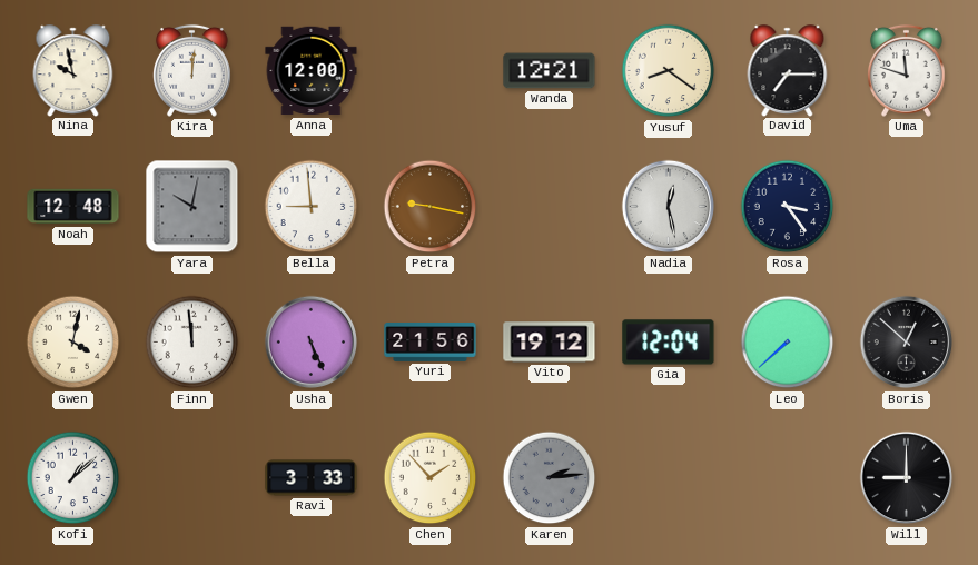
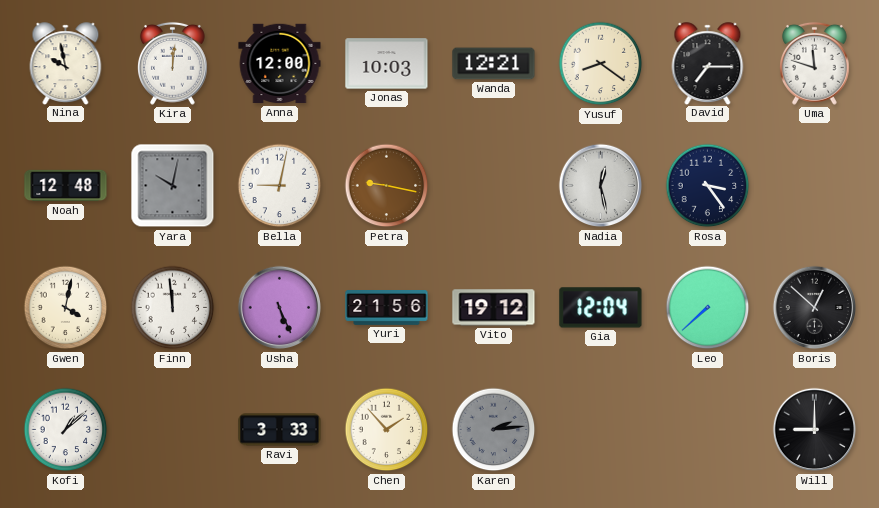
Jonas: none -> 10:03 (387, 64)
Bella: 8:59 -> 9:02 (280, 186)
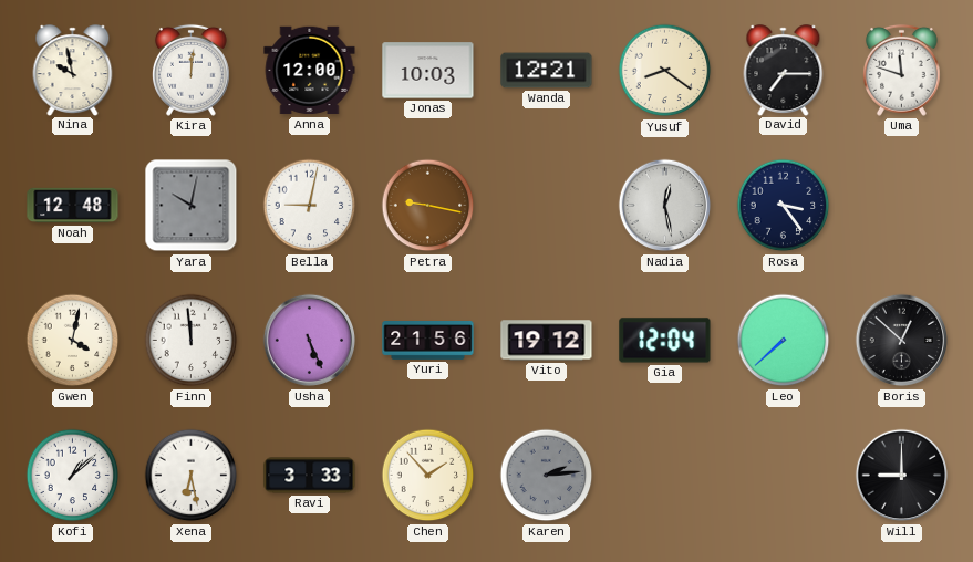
Xena: none -> 6:28 (192, 476)
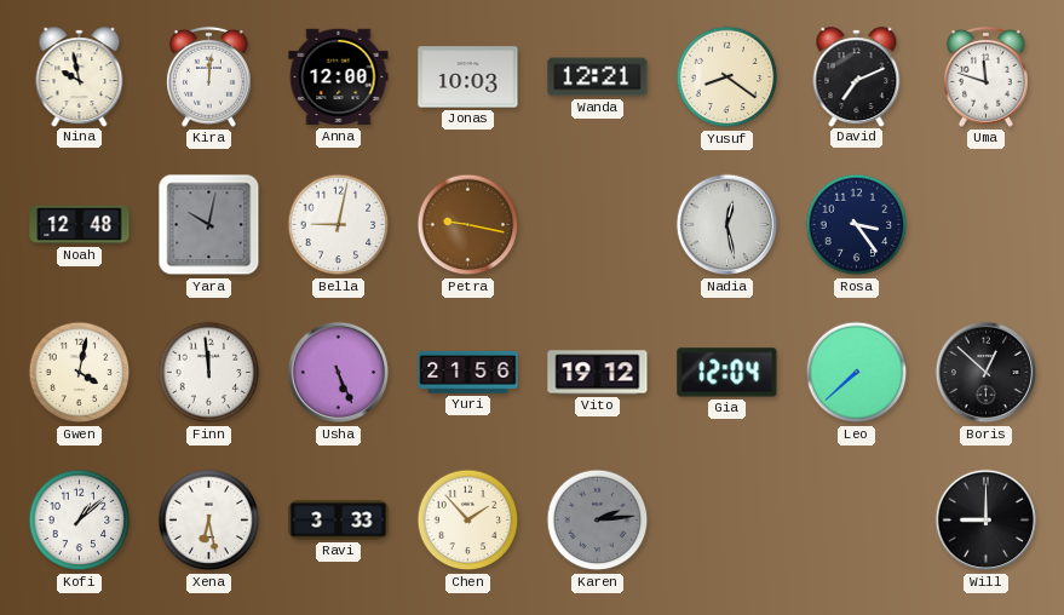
David: 7:15 -> 7:11 (857, 76)
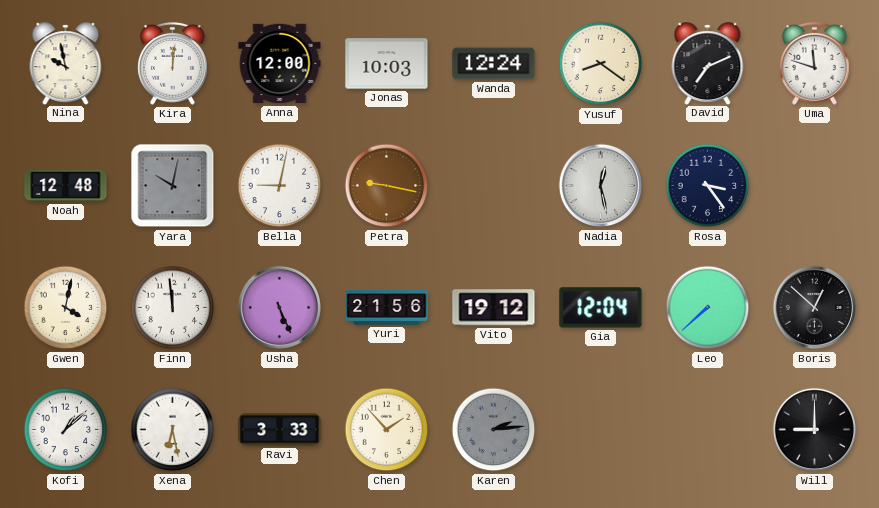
Wanda: 12:21 -> 12:24 (494, 64)
